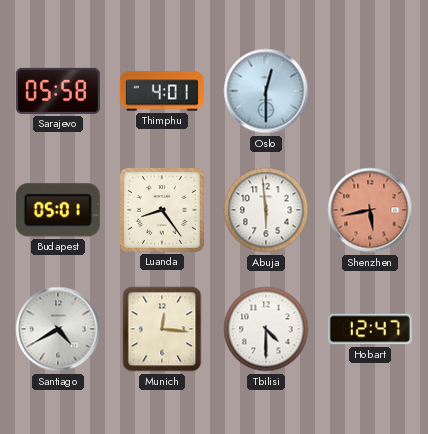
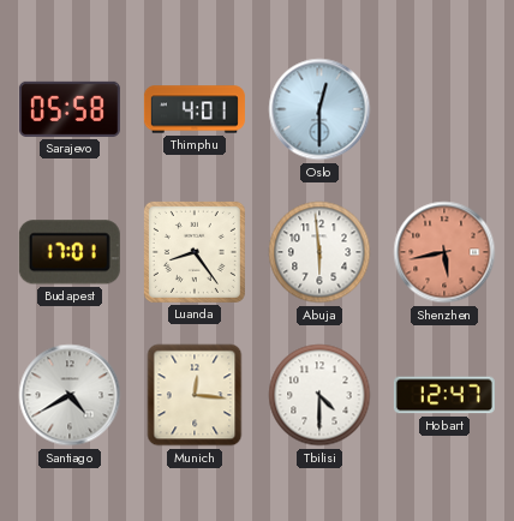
Budapest: 05:01 -> 17:01 (70, 252)
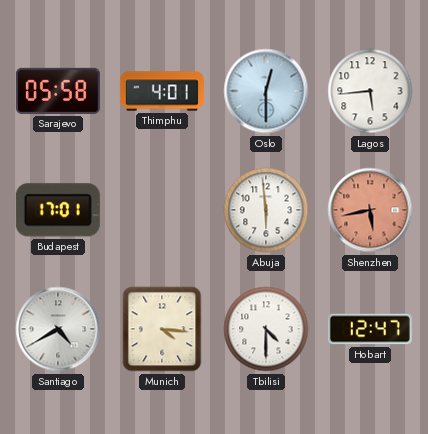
Lagos: none -> 5:44 (370, 91)
Luanda: 8:24 -> none (195, 252)
Munich: 12:16 -> 4:16 (162, 329)
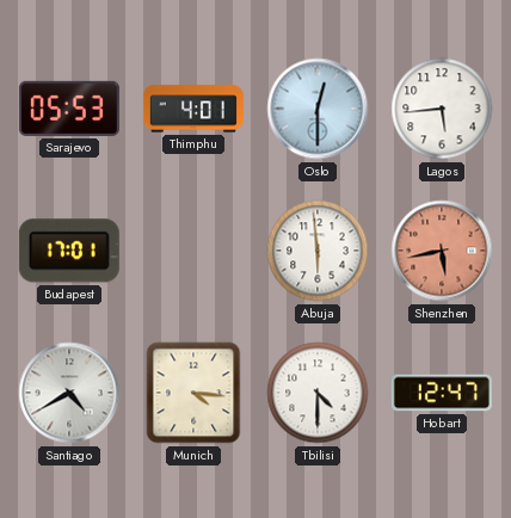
Sarajevo: 05:58 -> 05:53 (69, 109)
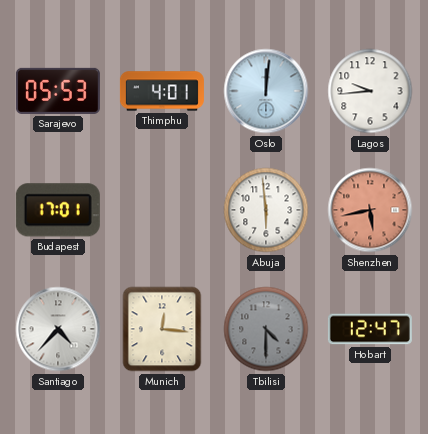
Oslo: 12:30 -> 12:01 (266, 91)
Lagos: 5:44 -> 9:44 (370, 91)
Santiago: 4:40 -> 4:37 (58, 329)
Munich: 4:16 -> 12:16 (162, 329)
Tbilisi dial: white -> grey (266, 329)
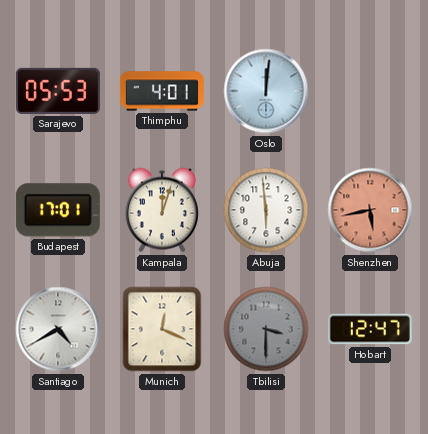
Lagos: 9:44 -> none (370, 91)
Kampala: none -> 12:03 (162, 210)
Santiago: 4:37 -> 4:40 (58, 329)
Munich: 12:16 -> 12:19 (162, 329)
Tbilisi: 4:30 -> 3:30 (266, 329)
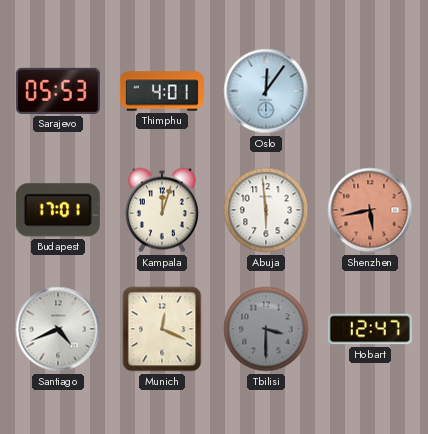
Oslo: 12:01 -> 12:06 (266, 91)
Santiago: 4:40 -> 4:41 (58, 329)
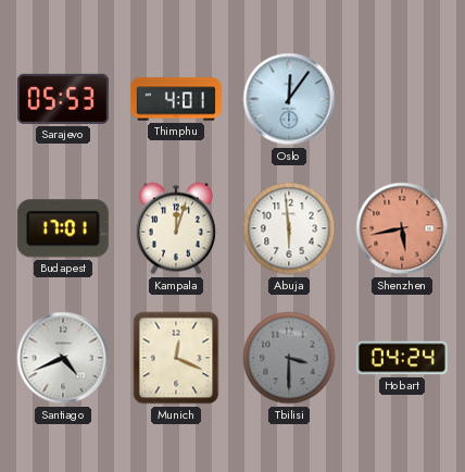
Hobart: 12:47 -> 04:24 (402, 358)
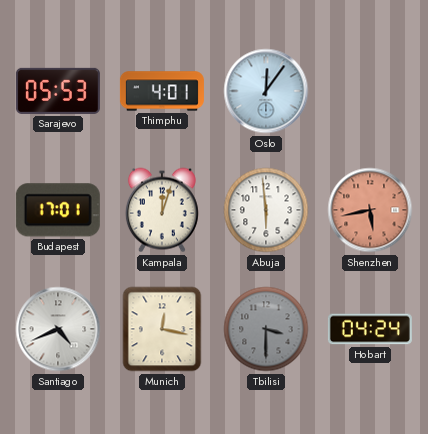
Munich: 12:19 -> 12:17 (162, 329)
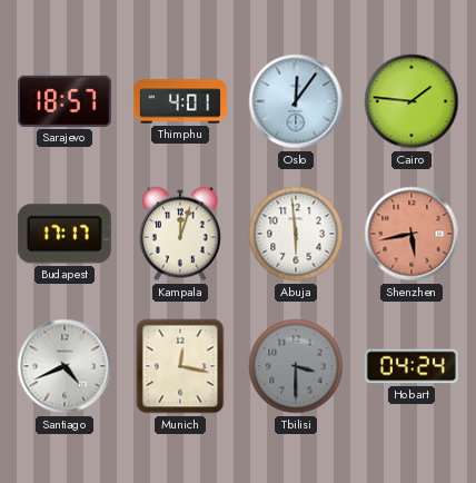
Sarajevo: 05:53 -> 18:57 (65, 101)
Cairo: none -> 1:46 (411, 101)
Budapest: 17:01 -> 17:17 (65, 234)
